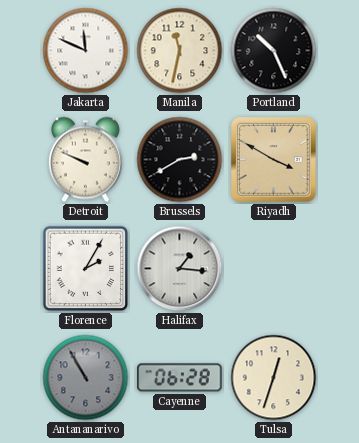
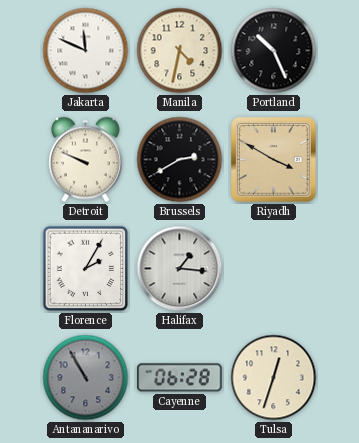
Manila: 11:32 -> 4:32 (180, 51)
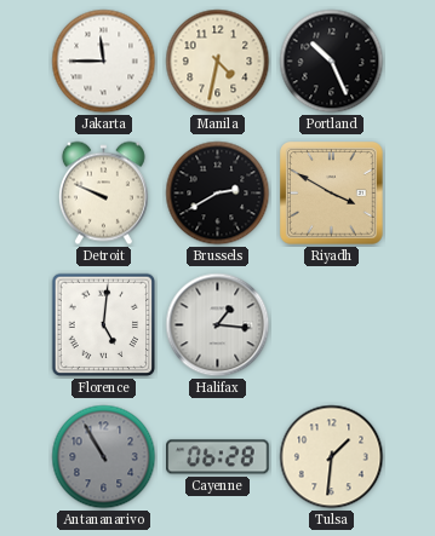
Jakarta: 11:49 -> 11:45 (104, 62)
Florence: 2:05 -> 5:01 (104, 325)
Tulsa: 12:33 -> 1:31 (332, 457)
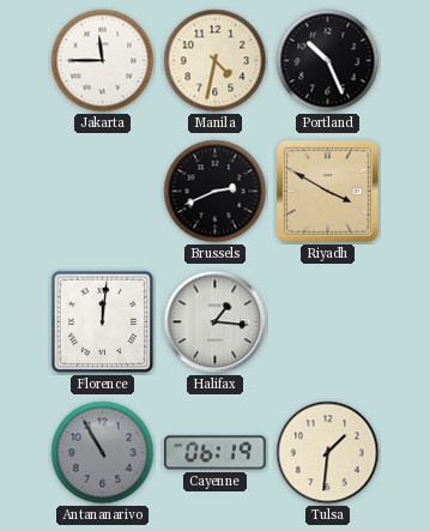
Detroit: 9:49 -> none (103, 194)
Brussels: 2:40 -> 2:41 (216, 192)
Florence: 5:01 -> 12:01 (103, 322)
Cayenne: 06:28 -> 06:19 (216, 453)
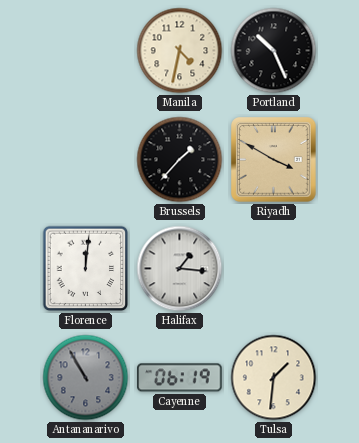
Jakarta: 11:45 -> none (103, 61)
Brussels: 2:41 -> 1:37 (180, 160)
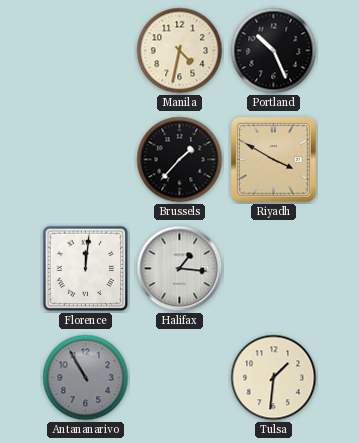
Cayenne: 06:19 -> none (180, 378)
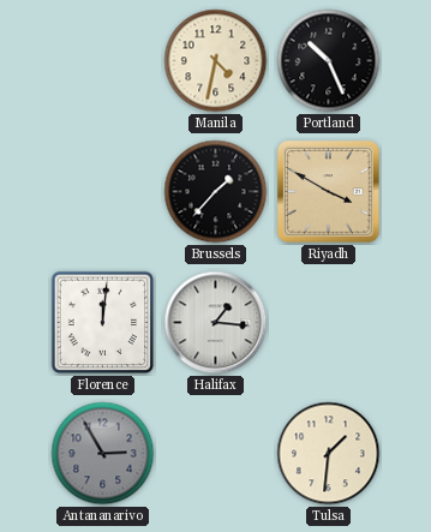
Antananarivo: 10:55 -> 2:55 (103, 454)
